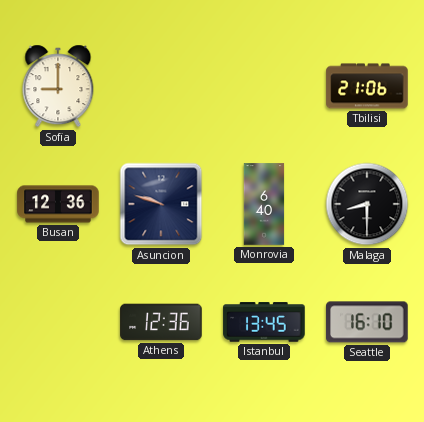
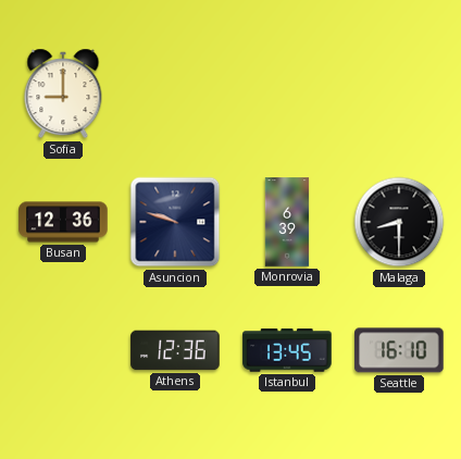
Tbilisi: 21:06 -> none (367, 86)
Monrovia: 6:40 -> 6:39 (287, 222)
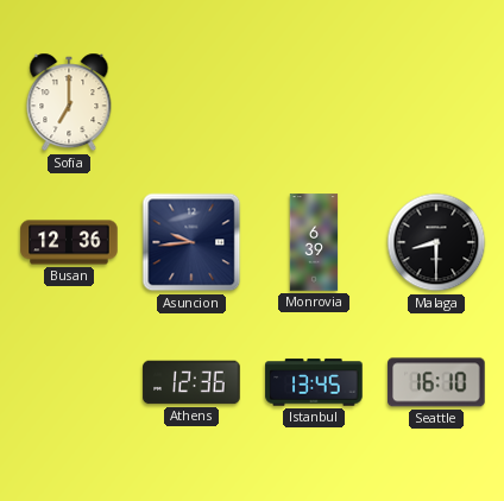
Sofia: 9:00 -> 7:00 (69, 102)
Asuncion: 9:48 -> 9:44 (191, 242)
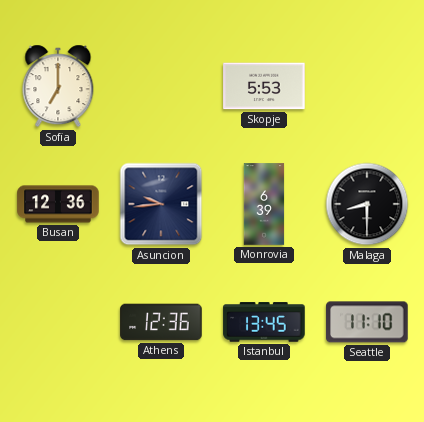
Skopje: none -> 5:53 (264, 86)
Seattle: 16:10 -> 11:10 (367, 322)
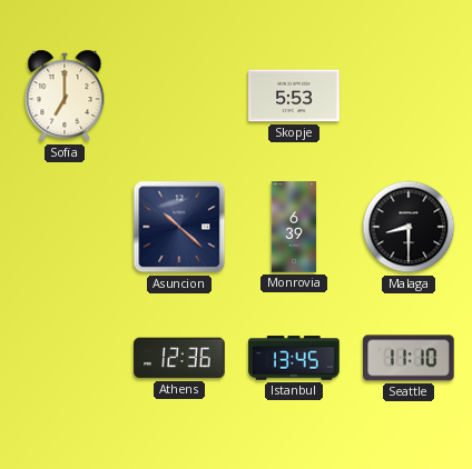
Busan: 12:36 -> none (58, 204)
Asuncion: 9:44 -> 10:22 (179, 227)
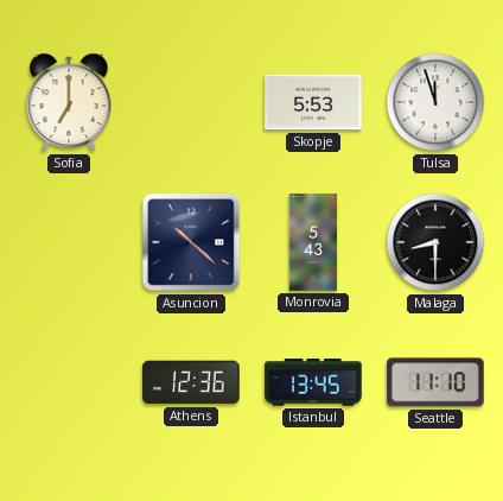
Tulsa: none -> 11:57 (435, 102)
Monrovia: 6:39 -> 5:43 (313, 242)
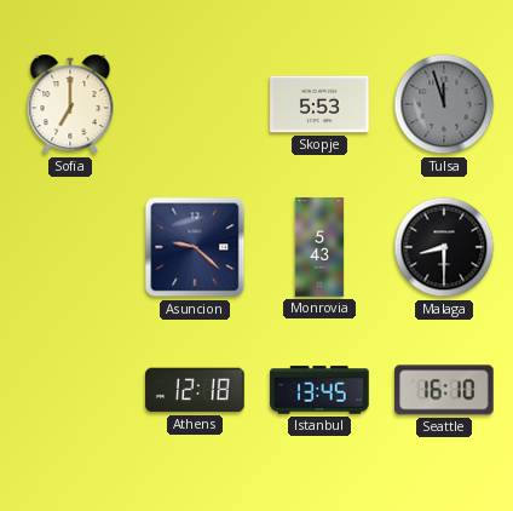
Tulsa dial: white -> grey (444, 104)
Asuncion: 10:22 -> 9:22 (195, 247)
Athens: 12:36 -> 12:18 (195, 390)
Seattle: 11:10 -> 16:10 (444, 390)
